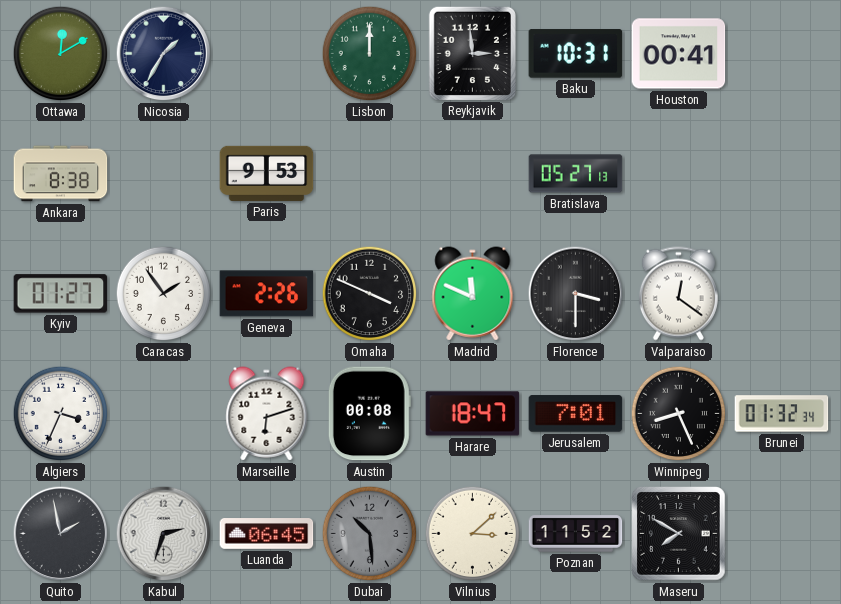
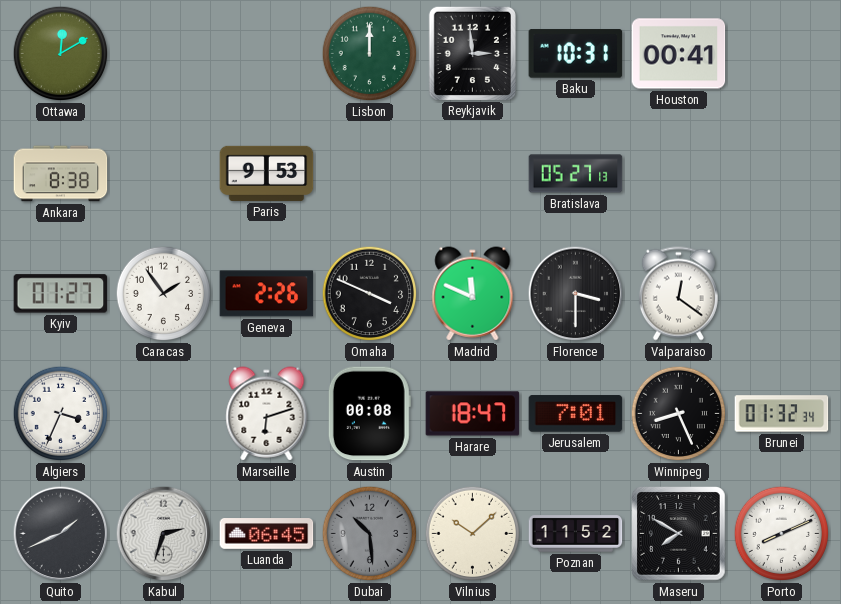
Nicosia: 1:35 -> none (164, 54)
Quito: 1:58 -> 1:41 (61, 534)
Vilnius: 3:08 -> 10:08 (473, 534)
Porto: none -> 8:11 (782, 534)
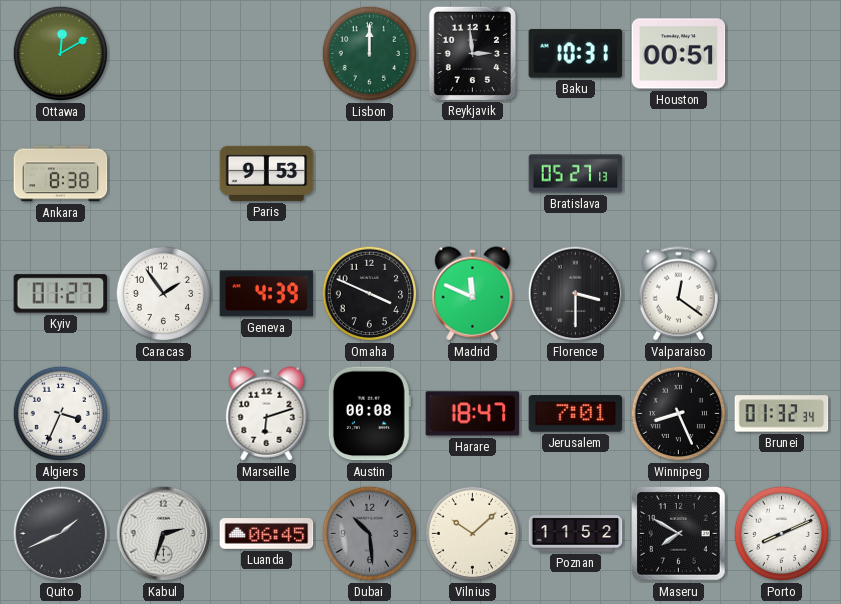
Houston: 00:41 -> 00:51 (679, 54)
Geneva: 2:26 -> 4:39 (267, 294)
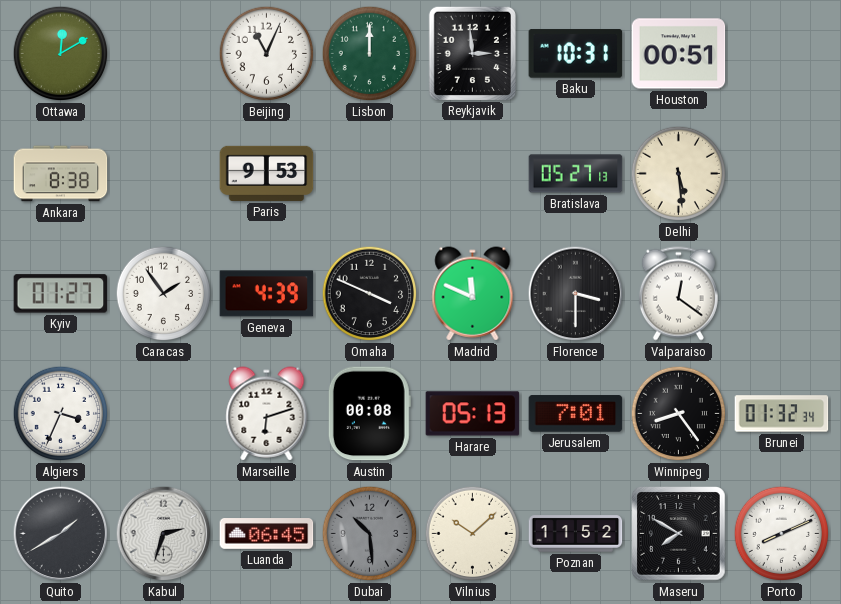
Beijing: none -> 11:04 (267, 54)
Delhi: none -> 5:29 (679, 174)
Harare: 18:47 -> 05:13 (473, 414)
Winnipeg: 8:26 -> 8:24 (679, 414)
Quito: 1:41 -> 1:40 (61, 534)
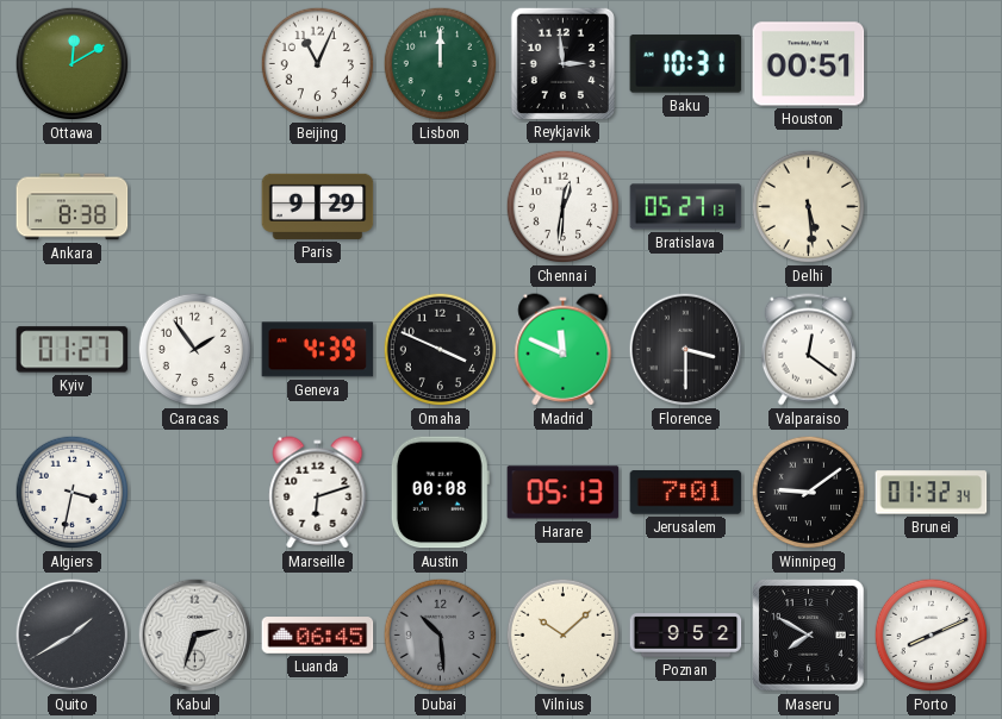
Paris: 9:53 -> 9:29 (318, 206)
Chennai: none -> 12:31 (564, 207)
Algiers: 3:34 -> 3:32 (73, 493)
Winnipeg: 8:24 -> 9:09 (809, 493)
Poznan: 11:52 -> 9:52 (686, 636)
